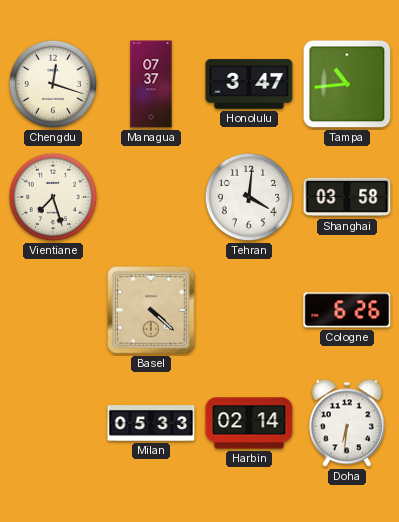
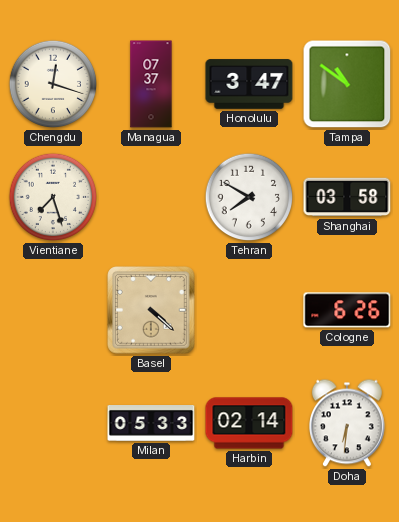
Tampa: 10:44 -> 10:51 (347, 84)
Tehran: 4:01 -> 7:50 (249, 197)
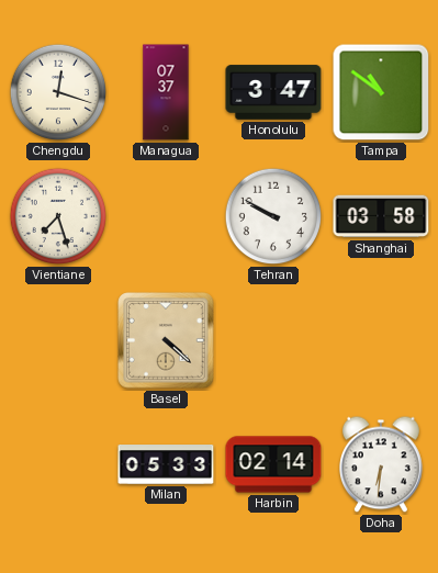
Tehran: 7:50 -> 9:50 (273, 216)
Cologne: 6:26 -> none (347, 310)
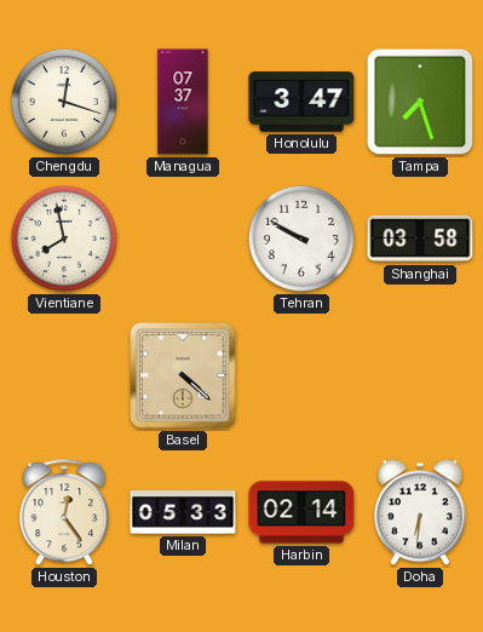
Tampa: 10:51 -> 7:27 (420, 102)
Vientiane: 7:27 -> 7:58 (64, 239)
Houston: none -> 12:24 (64, 513)
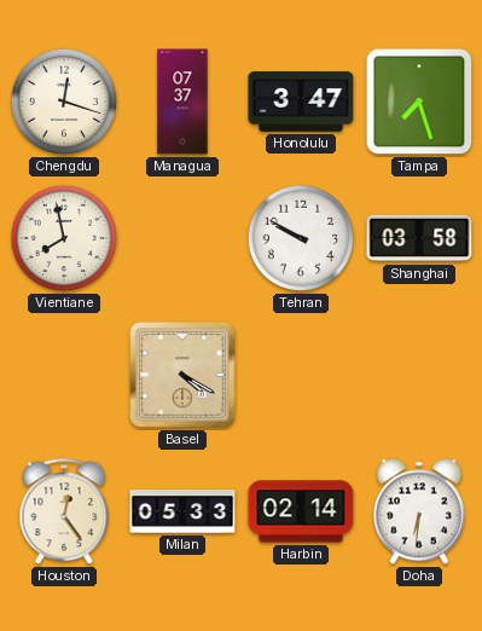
Basel: 4:22 -> 4:20 (182, 375)
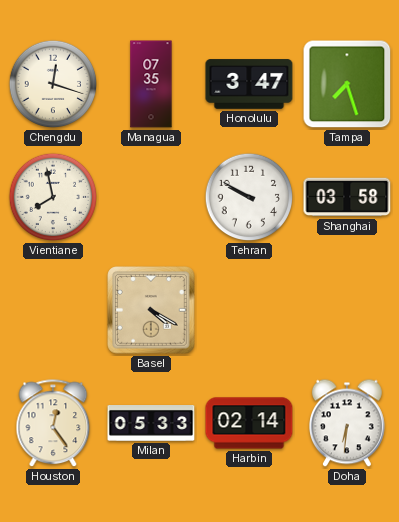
Managua: 07:37 -> 07:35 (151, 84)
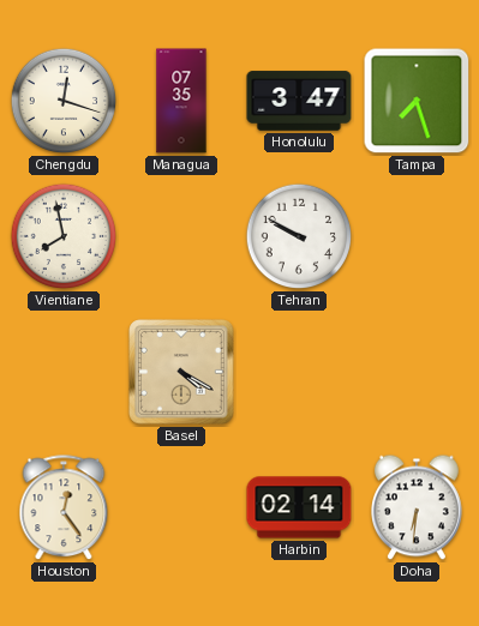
Shanghai: 03:58 -> none (347, 197)
Milan: 05:33 -> none (151, 424)
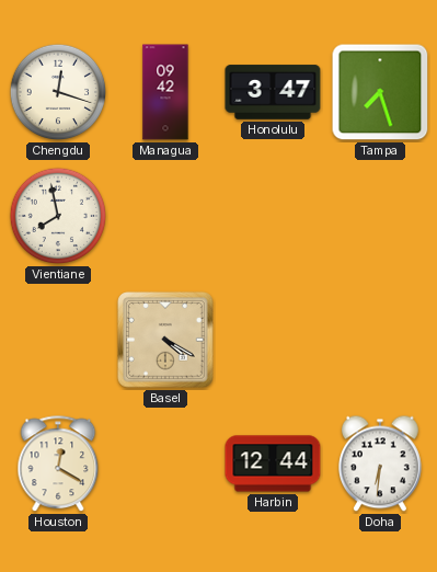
Managua: 07:35 -> 09:42 (165, 92)
Tehran: 9:50 -> none (299, 236)
Houston: 12:24 -> 12:20 (58, 465)
Harbin: 02:14 -> 12:44 (273, 464)
